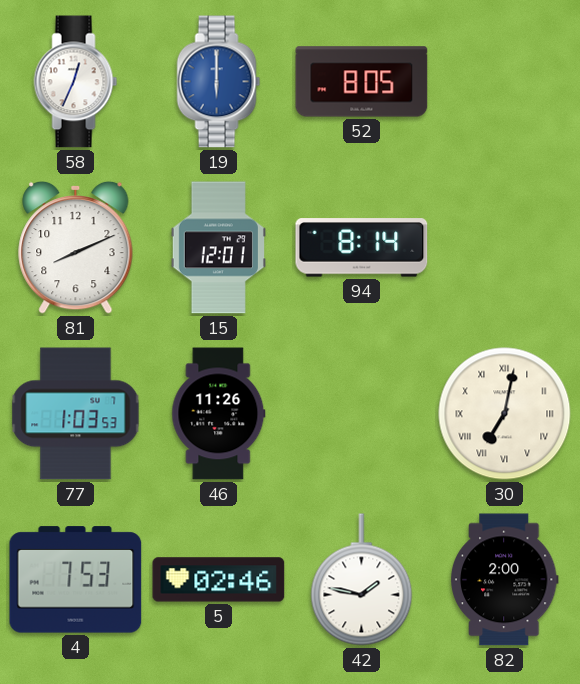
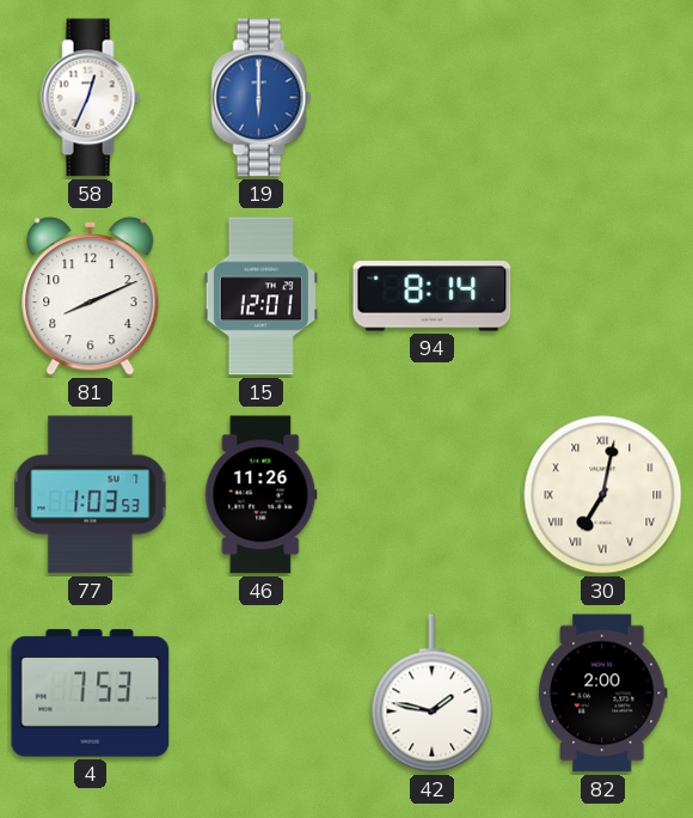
52: 8:05 -> none (362, 82)
5: 02:46 -> none (219, 580)
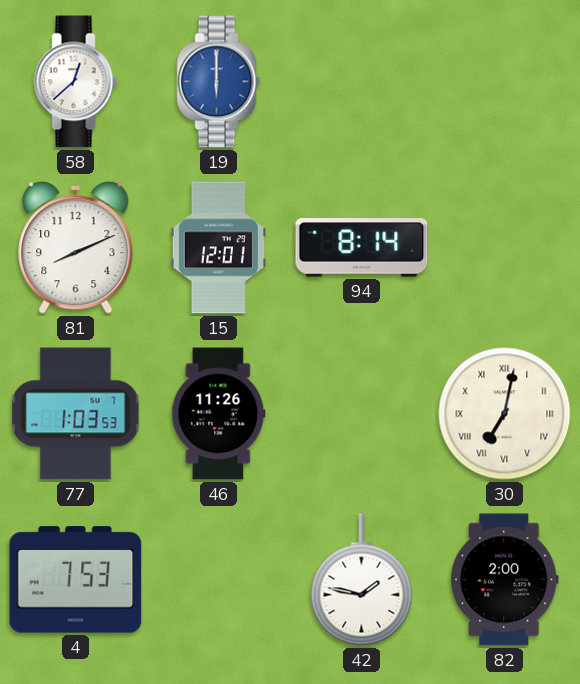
58: 12:34 -> 12:38 (76, 82)
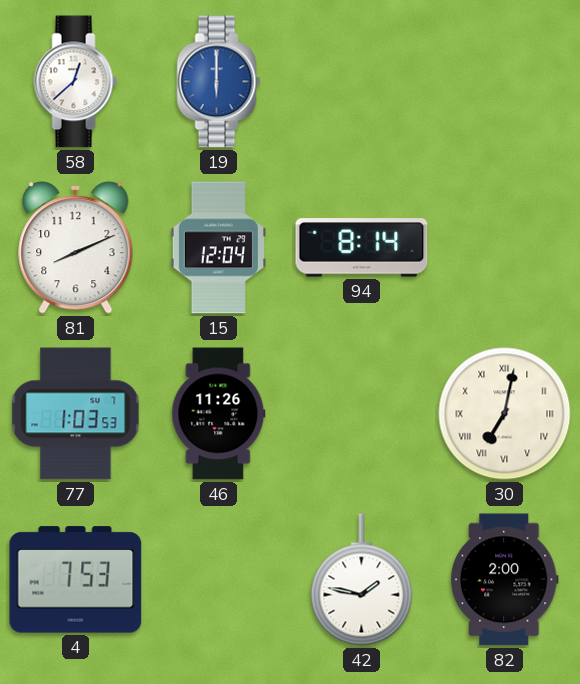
15: 12:01 -> 12:04 (218, 248)
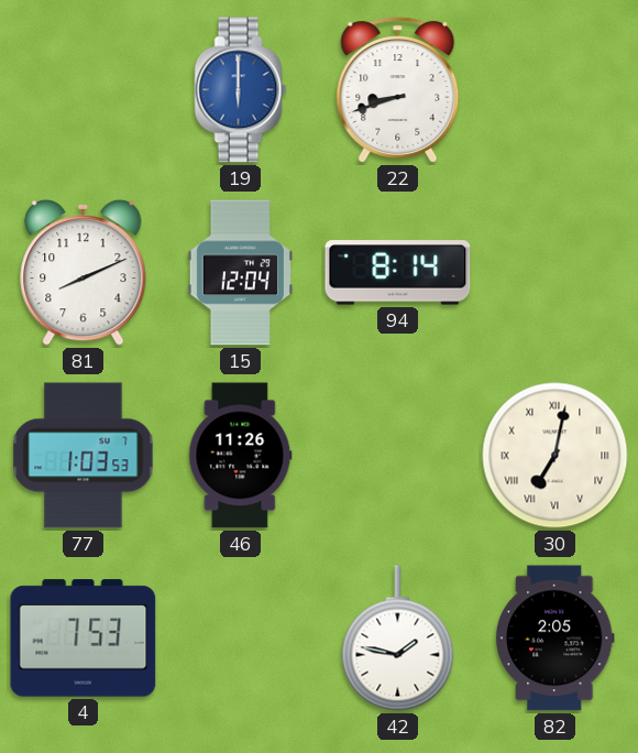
58: 12:38 -> none (76, 82)
22: none -> 8:42 (398, 90)
82: 2:00 -> 2:05 (554, 639)
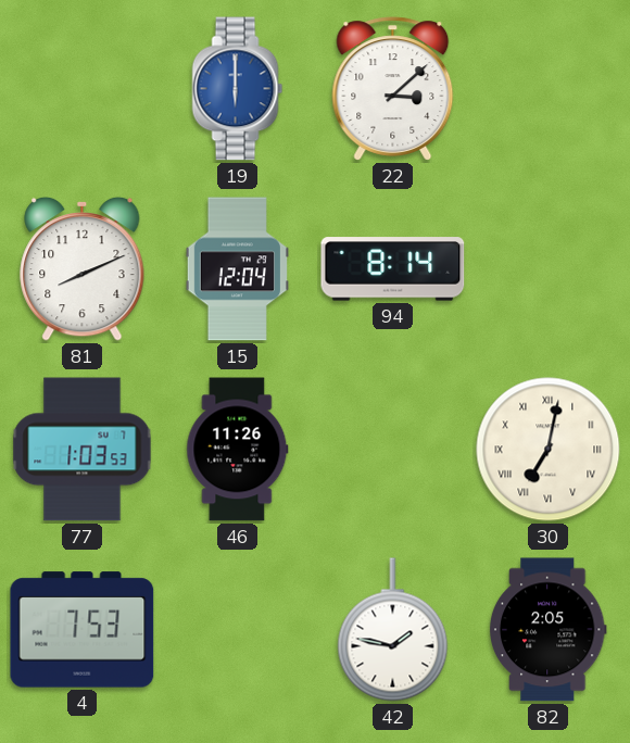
22: 8:42 -> 3:08 (393, 89)
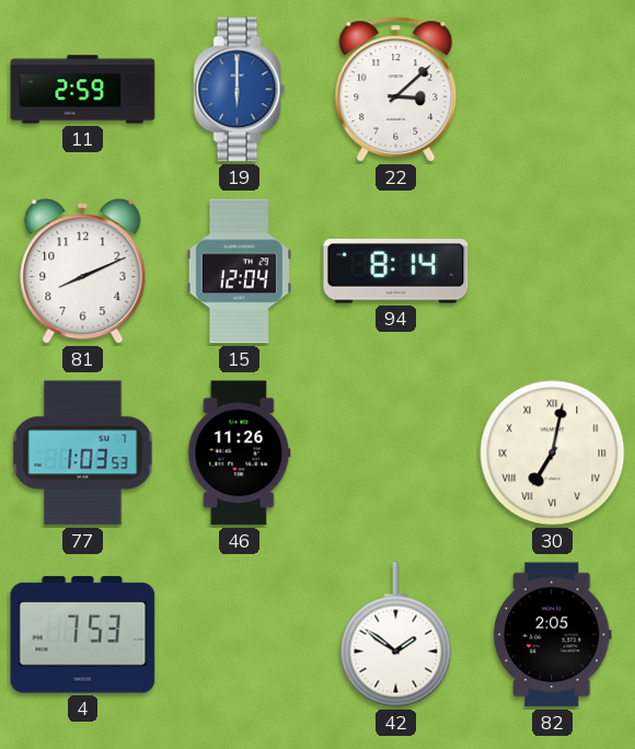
11: none -> 2:59 (83, 90)
42: 1:47 -> 1:51 (396, 635)
